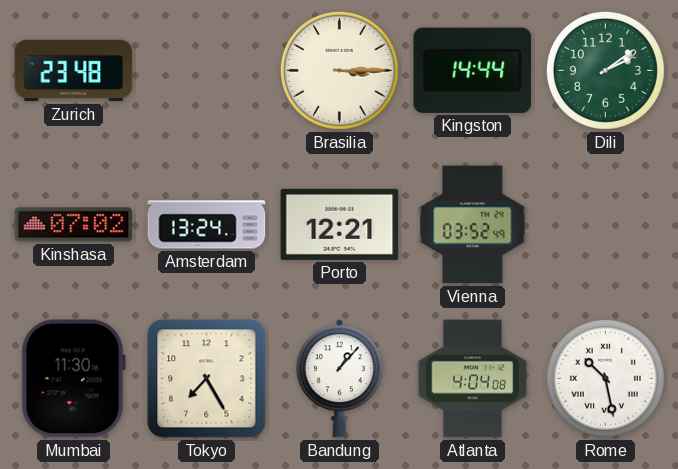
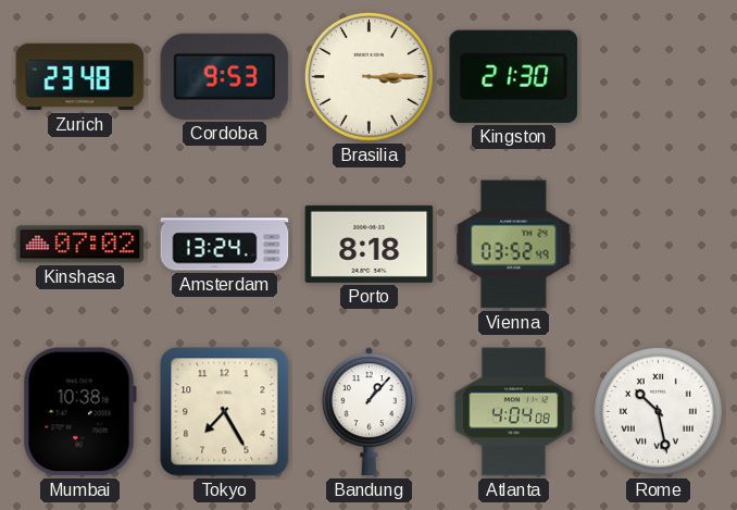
Cordoba: none -> 9:53 (225, 76)
Kingston: 14:44 -> 21:30 (514, 76)
Dili: 2:09 -> none (605, 70)
Porto: 12:21 -> 8:18 (370, 244)
Mumbai: 11:30 -> 10:38 (79, 412)
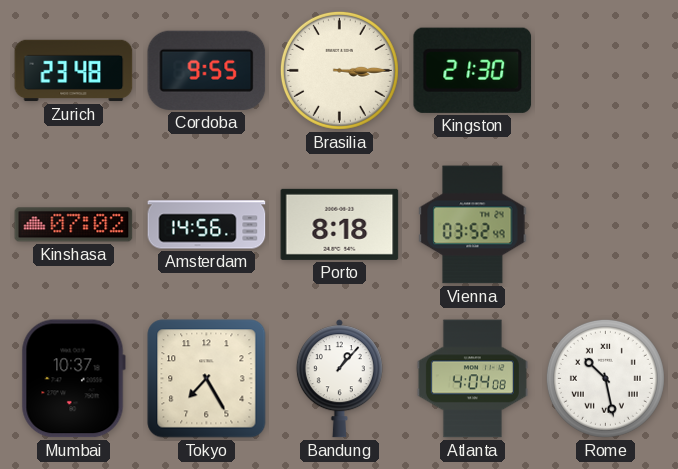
Cordoba: 9:53 -> 9:55 (207, 70)
Amsterdam: 13:24 -> 14:56 (207, 225)
Mumbai: 10:38 -> 10:37 (73, 379)
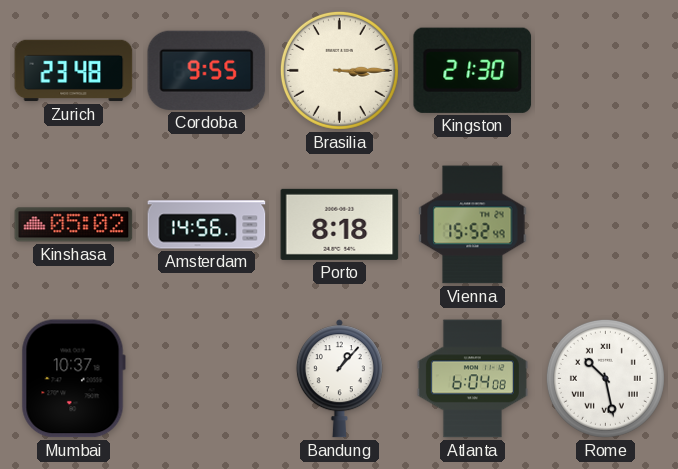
Kinshasa: 07:02 -> 05:02 (74, 225)
Vienna: 03:52 -> 15:52 (473, 225)
Tokyo: 7:25 -> none (207, 379)
Atlanta: 4:04 -> 6:04 (472, 379)
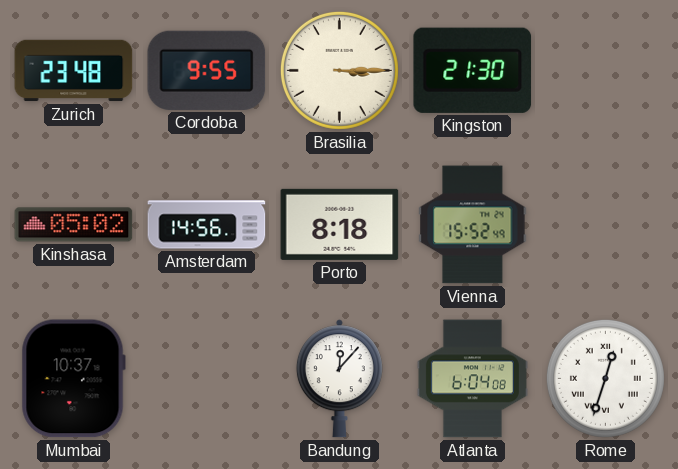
Bandung: 1:07 -> 12:07 (339, 379)
Rome: 10:28 -> 12:33 (605, 378)
